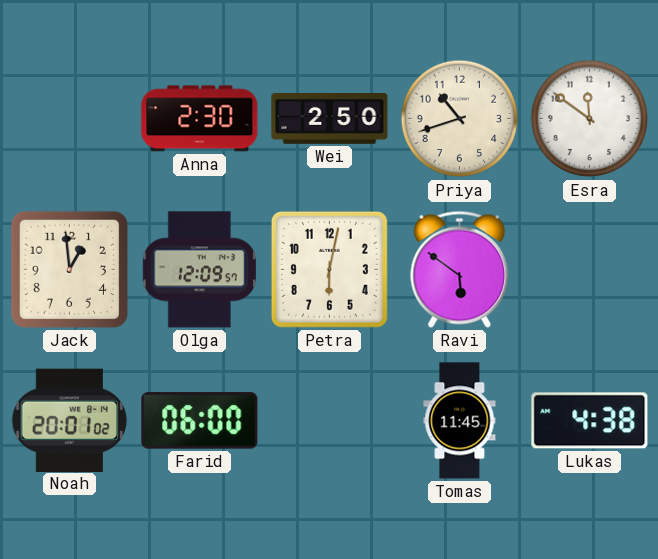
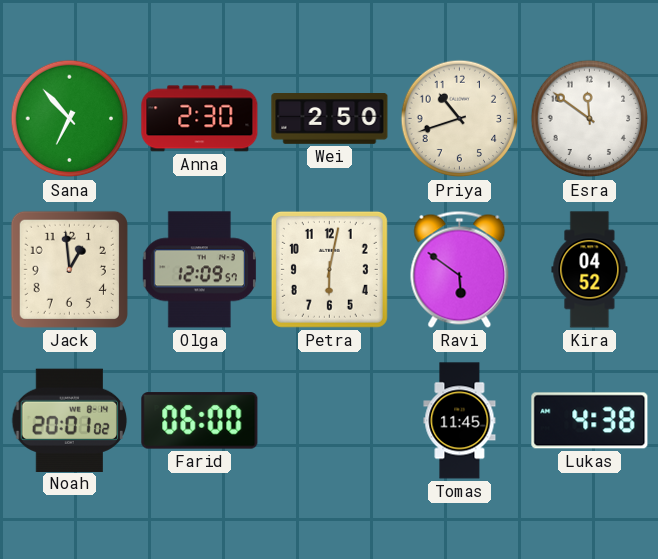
Sana: none -> 6:53 (70, 119)
Kira: none -> 04:52 (590, 270)
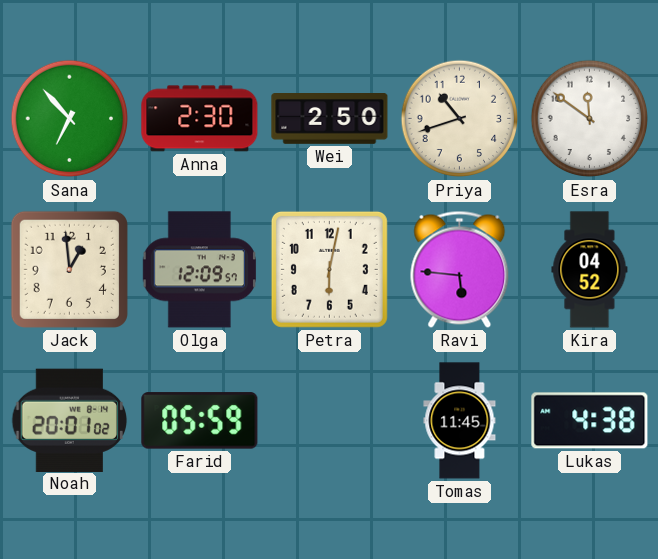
Ravi: 5:51 -> 5:46 (460, 269)
Farid: 06:00 -> 05:59 (200, 421)
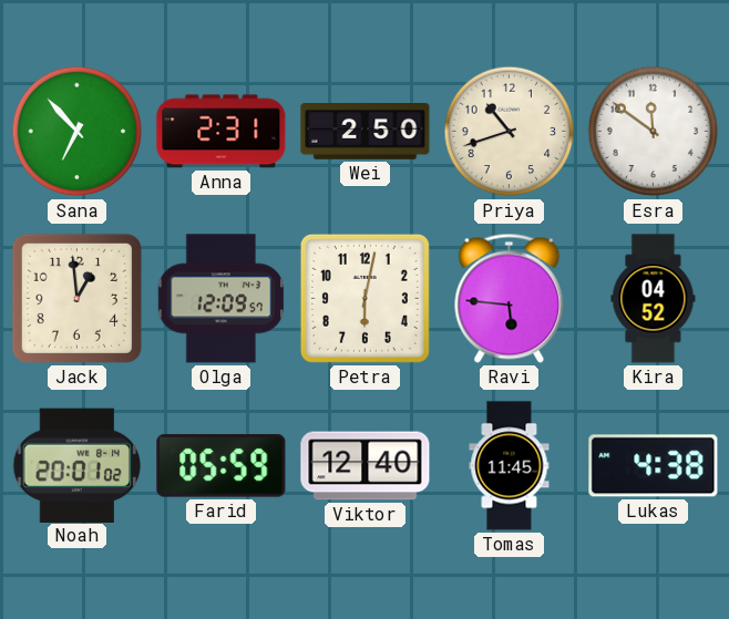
Anna: 2:30 -> 2:31 (222, 132)
Viktor: none -> 12:40 (366, 466)
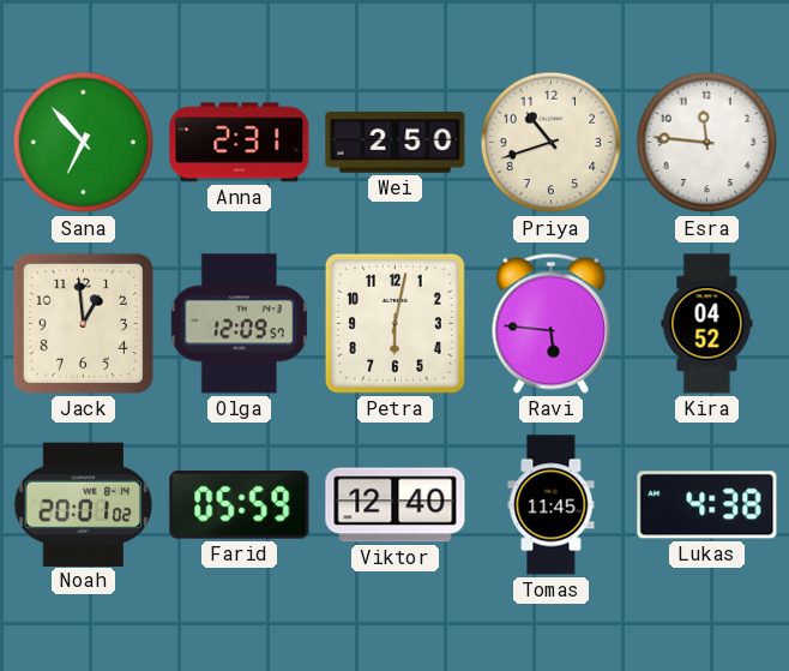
Esra: 11:51 -> 11:46 (707, 143)
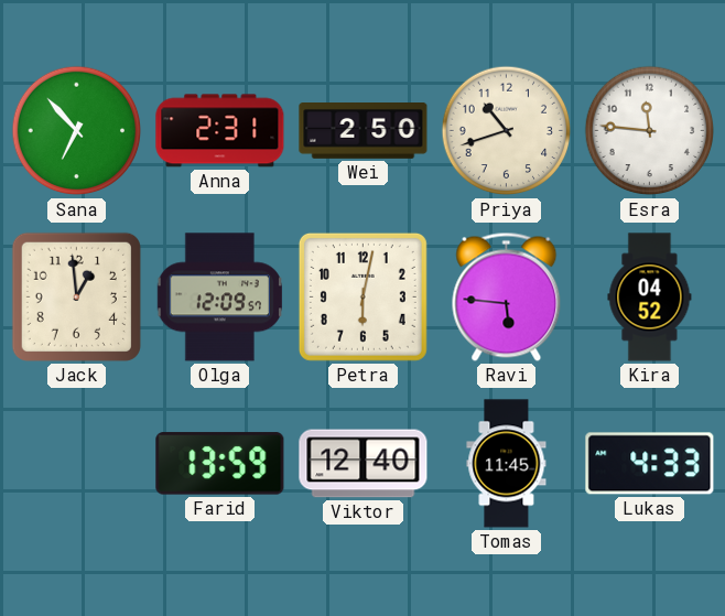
Noah: 20:01 -> none (84, 504)
Farid: 05:59 -> 13:59 (220, 464)
Lukas: 4:38 -> 4:33 (650, 464)
